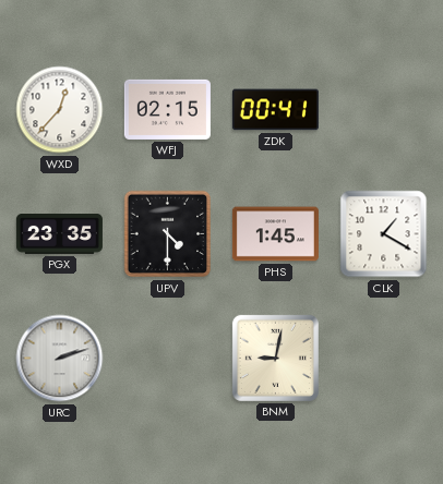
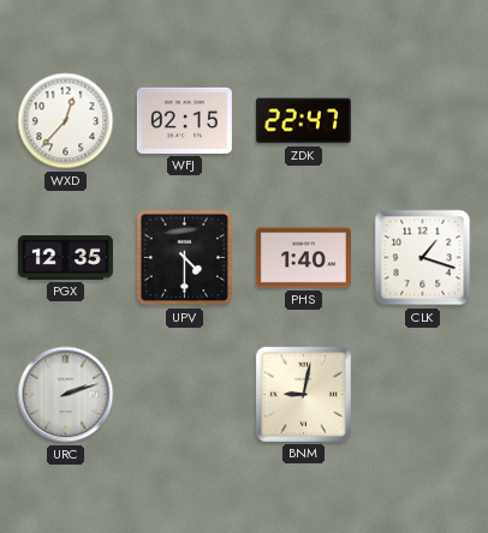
ZDK: 00:41 -> 22:47 (303, 121)
PGX: 23:35 -> 12:35 (65, 258)
PHS: 1:45 -> 1:40 (303, 258)
CLK: 1:20 -> 1:18 (423, 258)
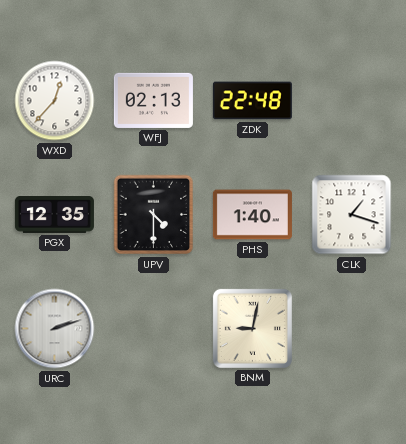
WFJ: 02:15 -> 02:13 (153, 100)
ZDK: 22:47 -> 22:48 (252, 101)
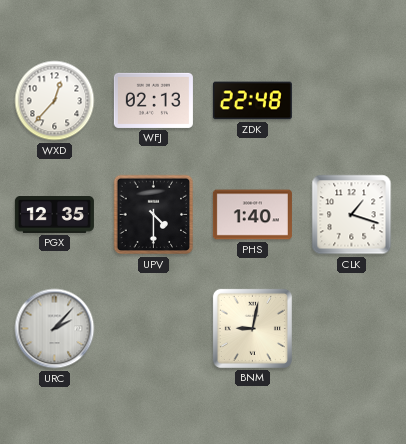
URC: 2:12 -> 2:07 (55, 329)
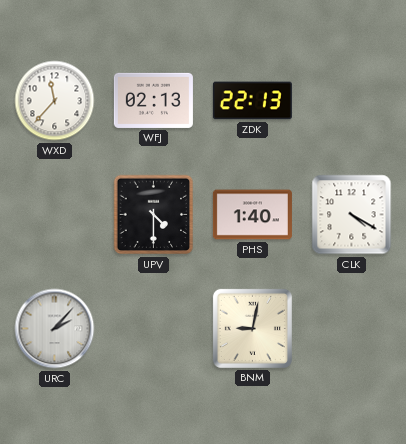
WXD: 12:37 -> 11:37 (55, 101)
ZDK: 22:48 -> 22:13 (252, 101)
PGX: 12:35 -> none (54, 215)
CLK: 1:18 -> 4:20 (352, 215)
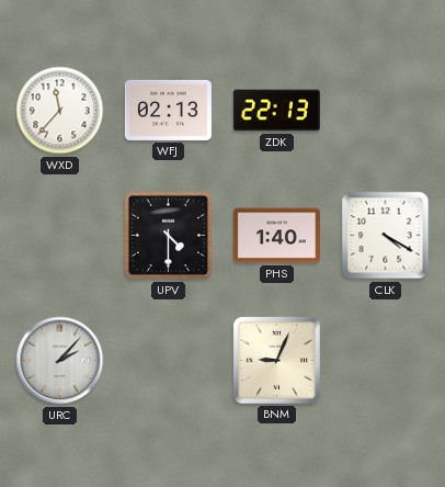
BNM: 9:02 -> 9:04 (276, 360)
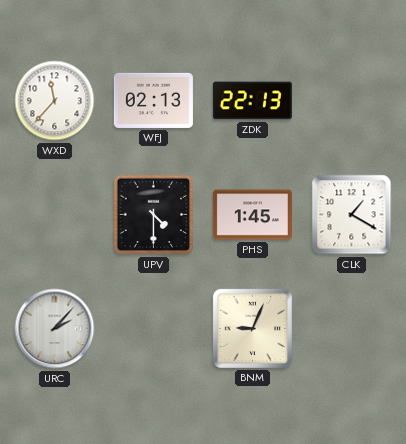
PHS: 1:40 -> 1:45 (252, 215)
CLK: 4:20 -> 1:20 (352, 215)
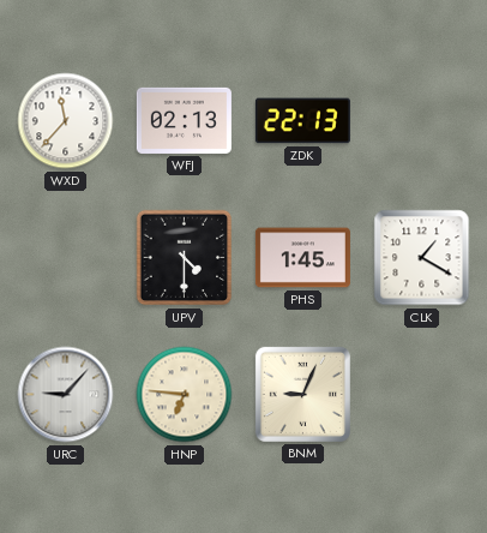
URC: 2:07 -> 9:07 (66, 395)
HNP: none -> 6:46 (185, 395)
